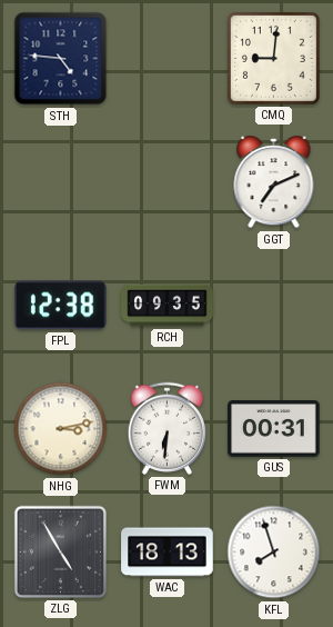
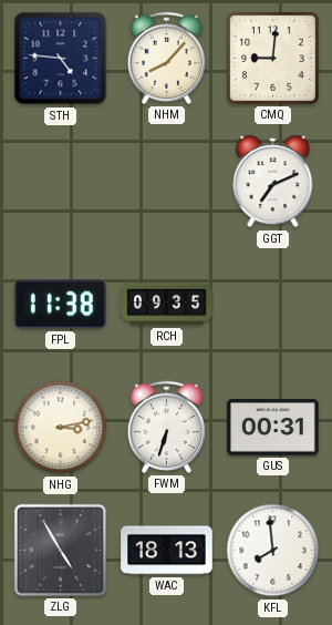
NHM: none -> 8:07 (166, 58)
FPL: 12:38 -> 11:38 (60, 305)
FWM: 6:31 -> 6:33 (166, 427)
KFL: 7:57 -> 7:59 (273, 551)
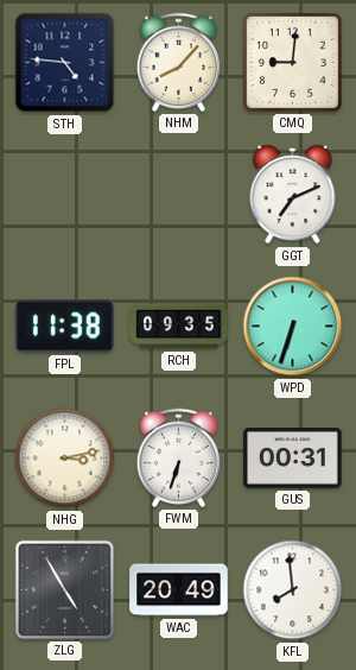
WPD: none -> 6:33 (293, 327)
WAC: 18:13 -> 20:49 (179, 590)
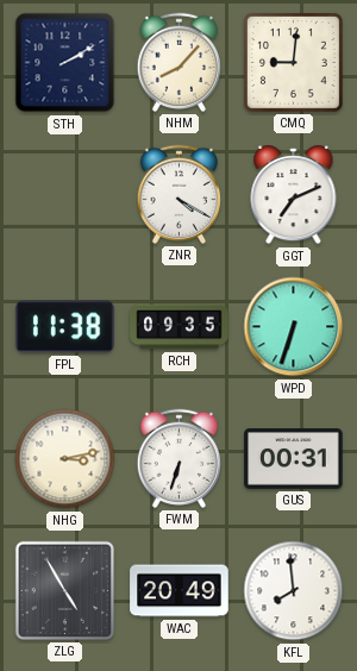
STH: 4:46 -> 2:10 (65, 63)
ZNR: none -> 4:20 (178, 194)
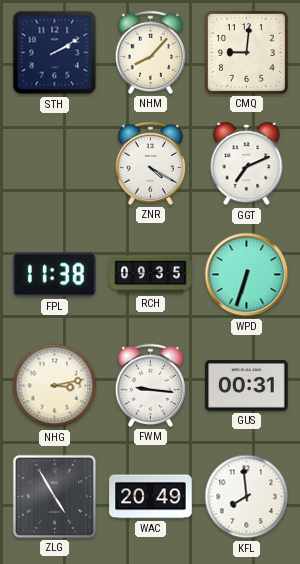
FWM: 6:33 -> 9:16 (150, 385)
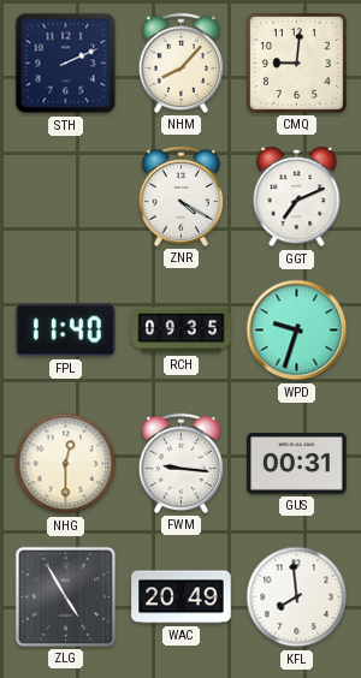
STH: 2:10 -> 2:11 (66, 64)
FPL: 11:38 -> 11:40 (65, 331)
WPD: 6:33 -> 9:33 (297, 331)
NHG: 3:13 -> 12:30 (66, 464)
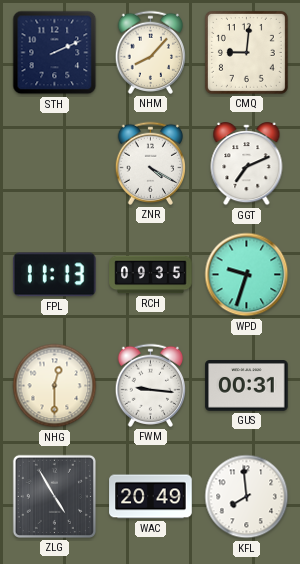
FPL: 11:40 -> 11:13 (54, 275)
